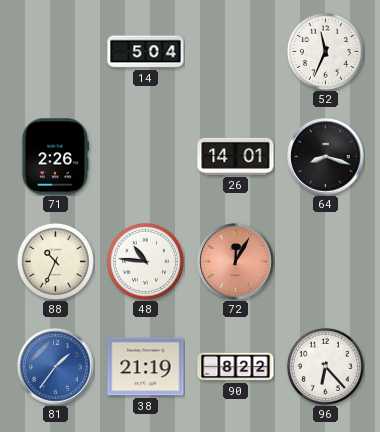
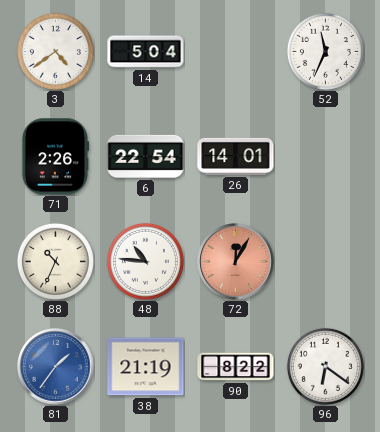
3: none -> 4:39 (55, 51)
6: none -> 22:54 (146, 156)
64: 8:18 -> none (326, 157)
96: 6:23 -> 6:21 (325, 366)
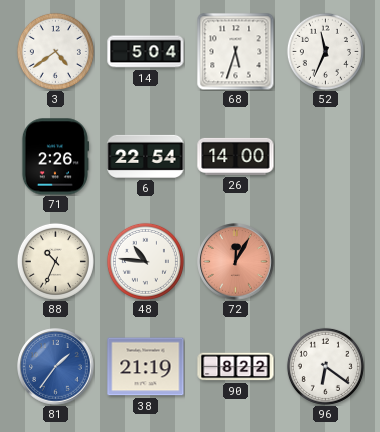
68: none -> 5:33 (235, 51)
26: 14:01 -> 14:00 (236, 156)
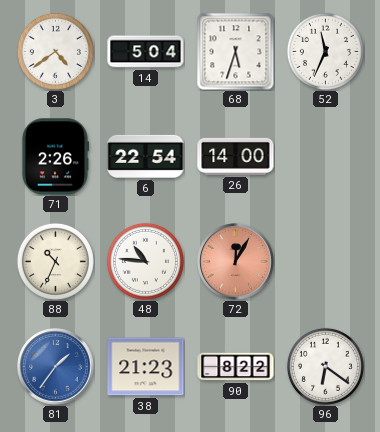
38: 21:19 -> 21:23 (146, 367)
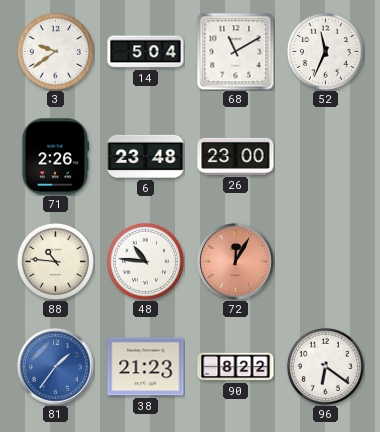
3: 4:39 -> 9:39 (55, 51)
68: 5:33 -> 11:10 (235, 51)
6: 22:54 -> 23:48 (146, 156)
26: 14:00 -> 23:00 (236, 156)
88: 10:34 -> 10:46 (55, 261)
